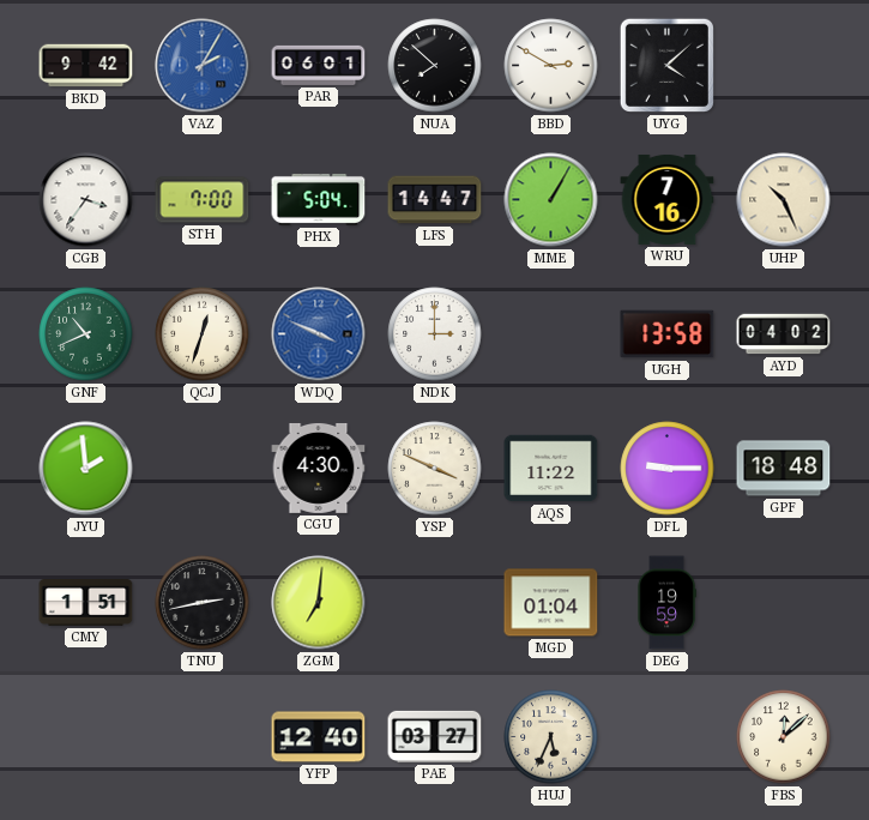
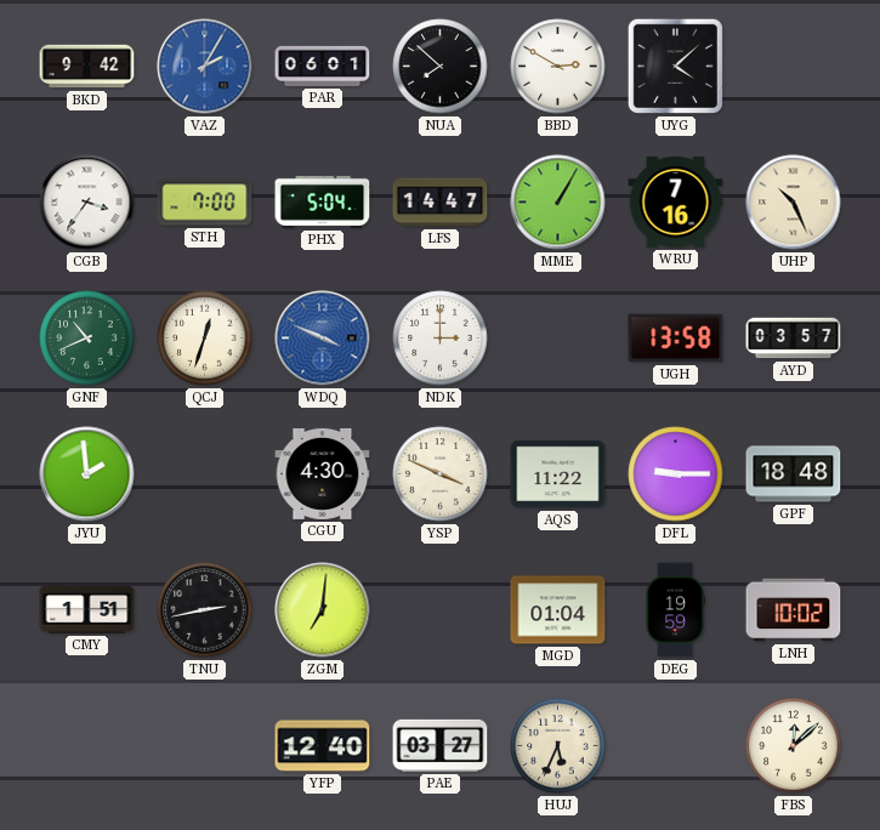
AYD: 04:02 -> 03:57 (794, 339)
LNH: none -> 10:02 (794, 610)
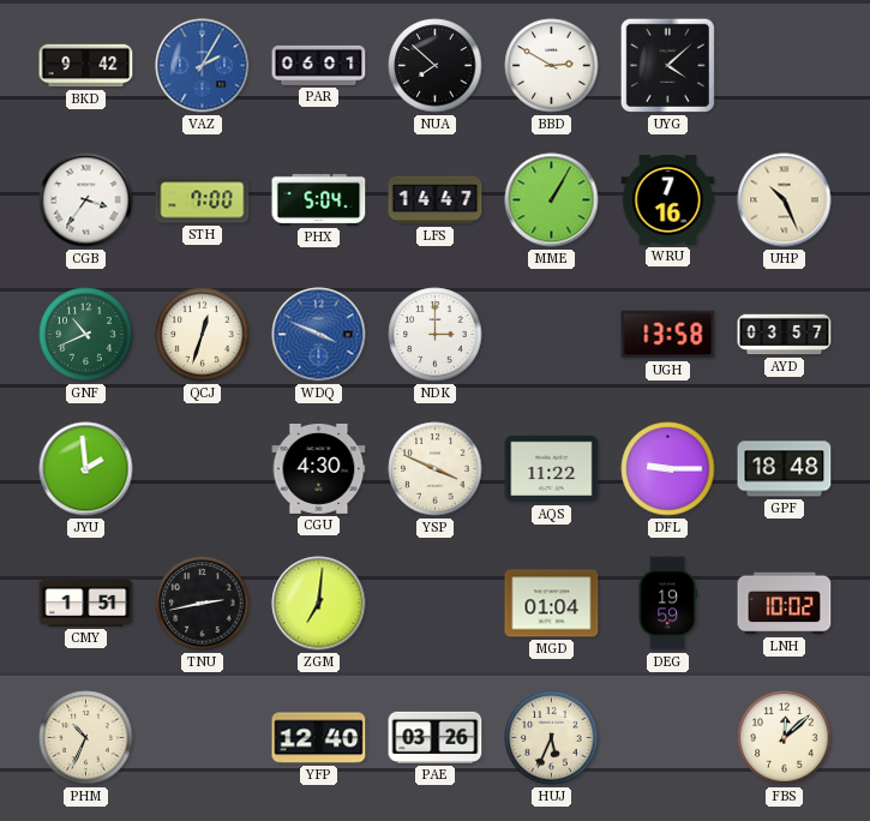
PHM: none -> 10:34 (86, 738)
PAE: 03:27 -> 03:26 (436, 737)
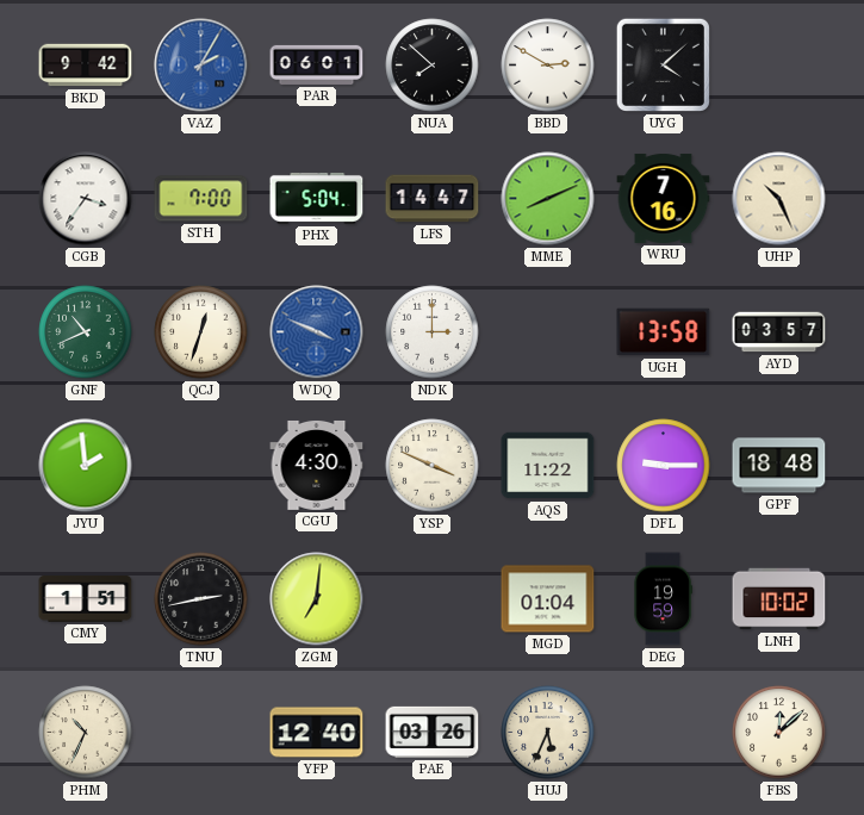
MME: 1:05 -> 8:11 (548, 199)
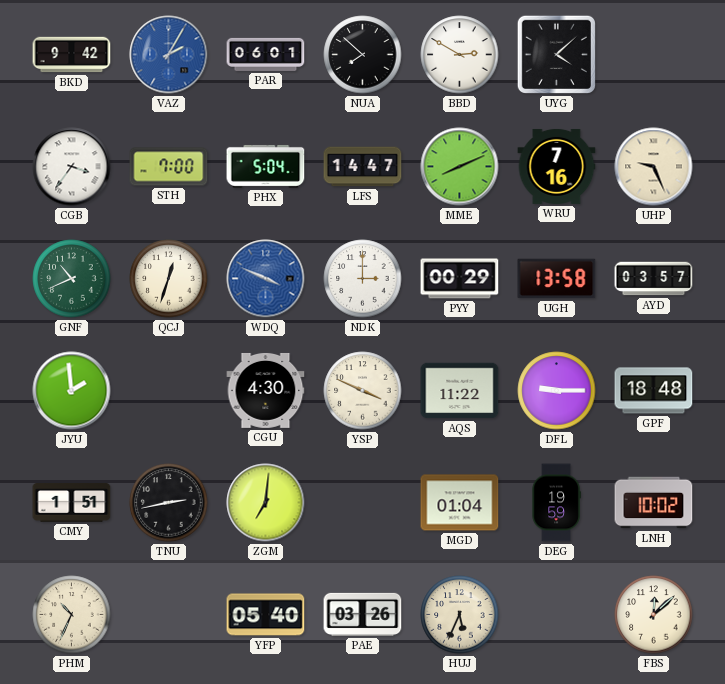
UHP: 10:26 -> 9:26 (654, 167)
PYY: none -> 00:29 (460, 279)
YFP: 12:40 -> 05:40 (266, 615)
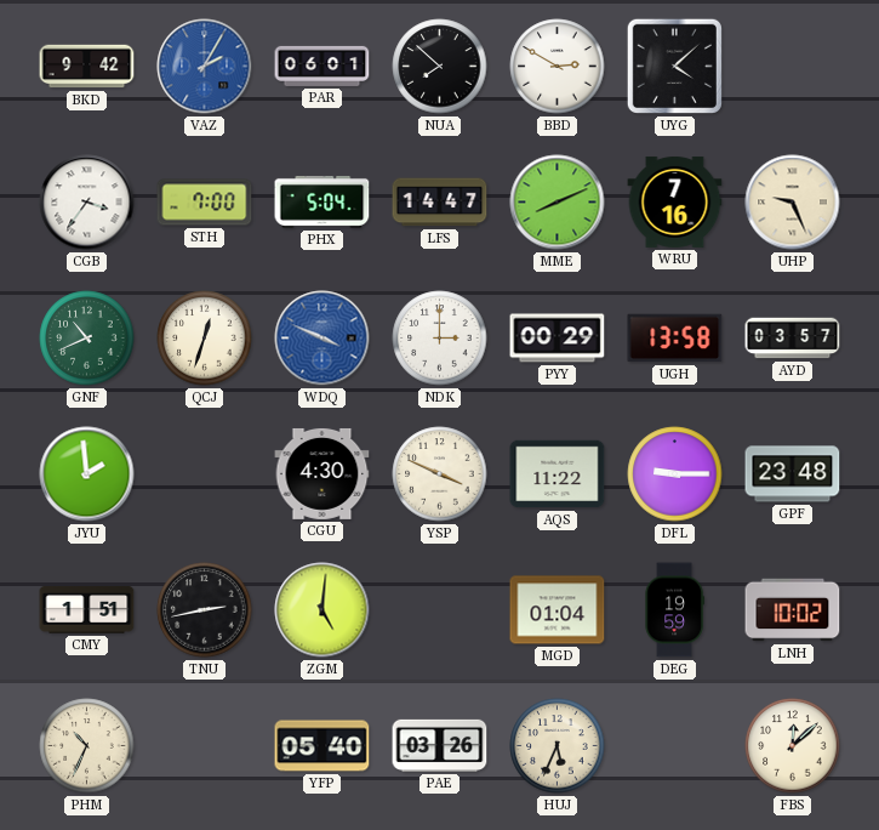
GPF: 18:48 -> 23:48 (793, 474)
ZGM: 7:01 -> 5:01 (323, 610)
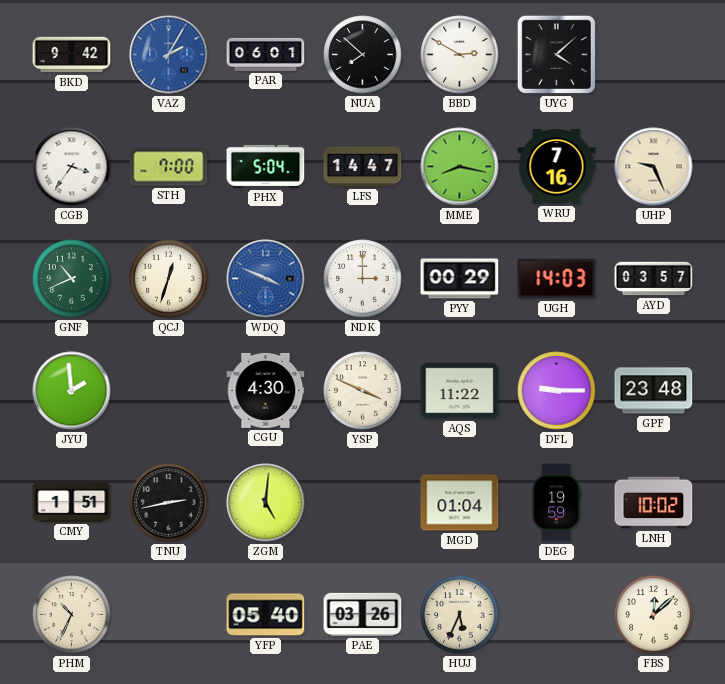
MME: 8:11 -> 8:17 (460, 167)
UGH: 13:58 -> 14:03 (557, 279)
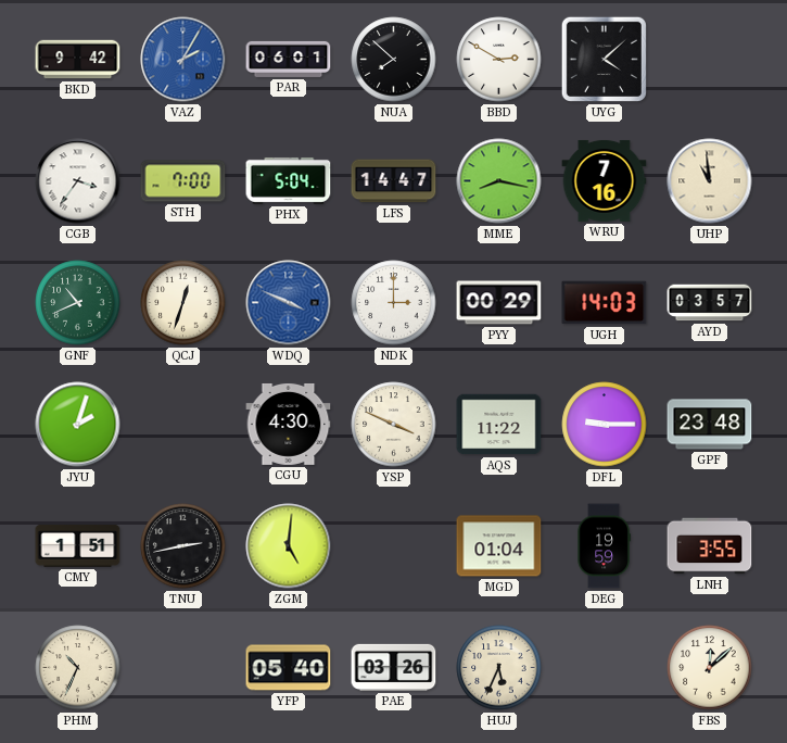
UHP: 9:26 -> 10:59 (710, 181)
JYU: 1:59 -> 2:03 (78, 425)
LNH: 10:02 -> 3:55 (710, 546)
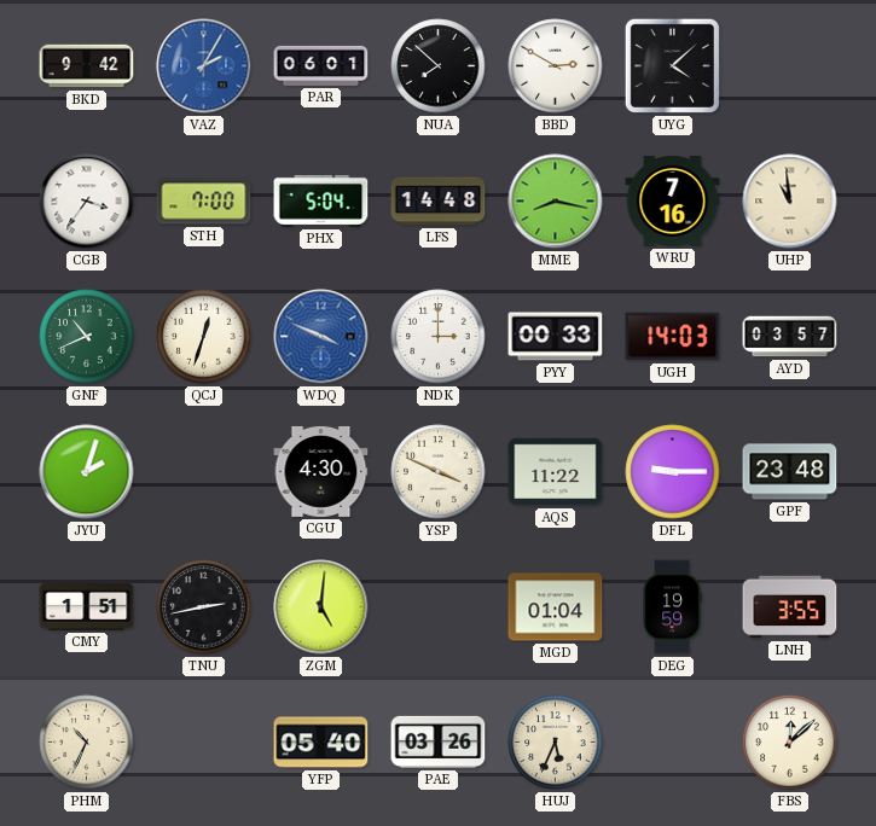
LFS: 14:47 -> 14:48 (439, 202)
PYY: 00:29 -> 00:33 (556, 337)
